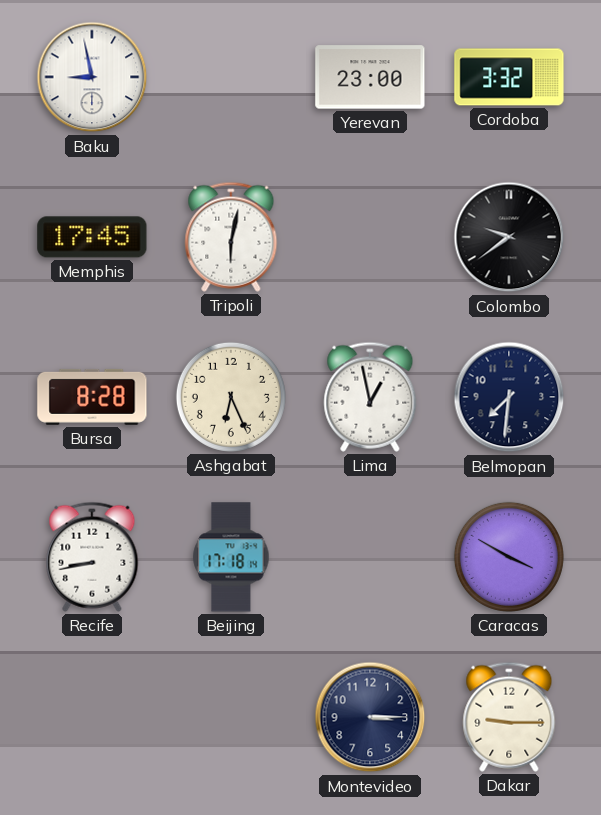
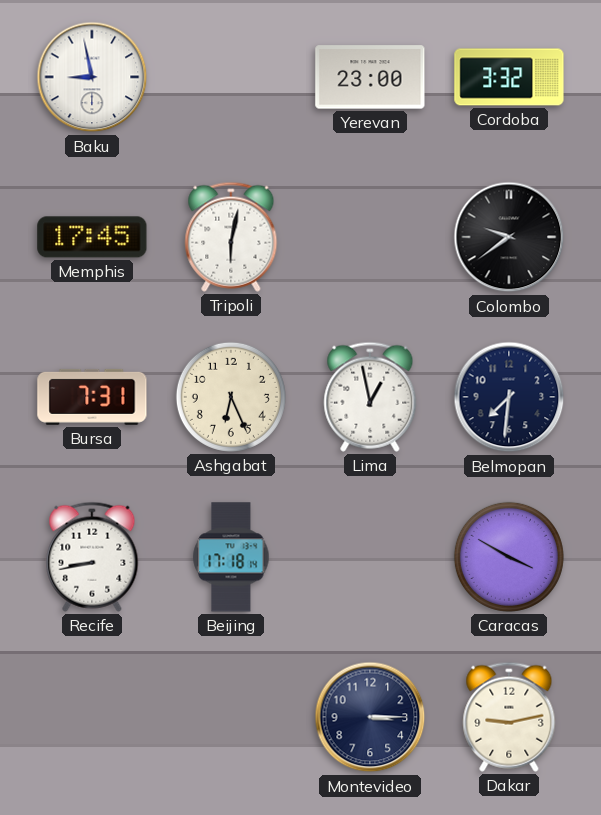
Bursa: 8:28 -> 7:31 (92, 397)
Dakar: 9:15 -> 9:13 (509, 717)
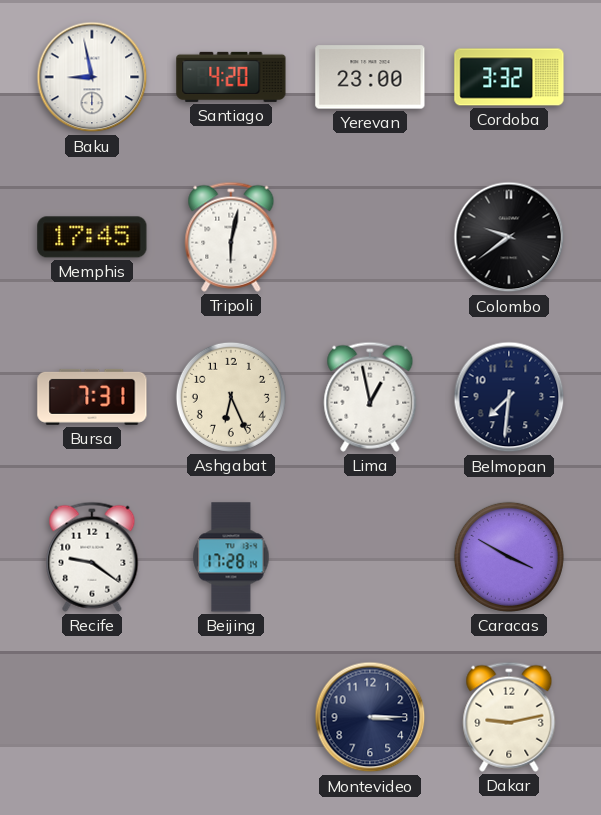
Santiago: none -> 4:20 (231, 77)
Recife: 8:43 -> 9:21 (92, 557)
Beijing: 17:18 -> 17:28 (231, 557)
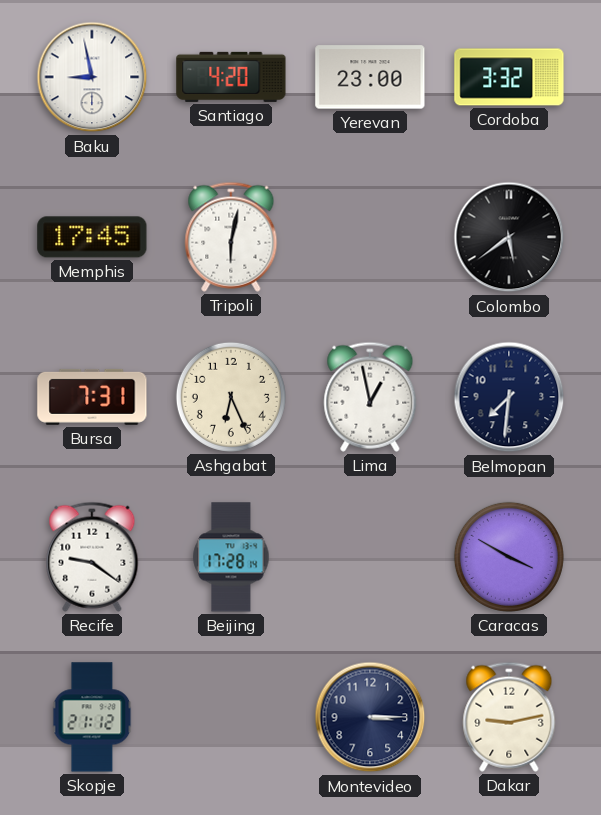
Colombo: 9:39 -> 5:39 (509, 237)
Skopje: none -> 21:12 (92, 717)
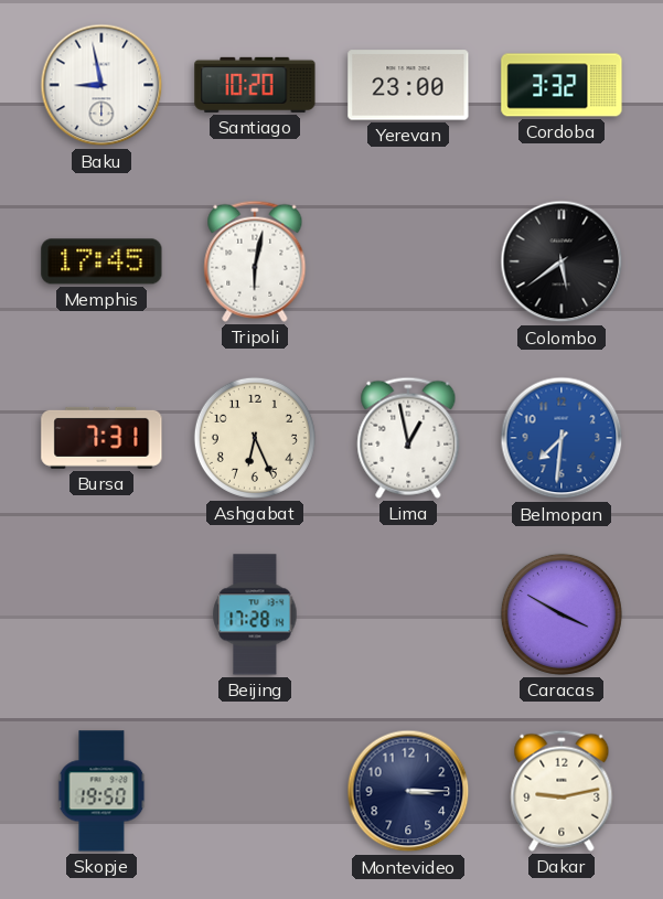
Santiago: 4:20 -> 10:20 (255, 85)
Belmopan dial: navy -> blue (562, 438)
Recife: 9:21 -> none (92, 557)
Skopje: 21:12 -> 19:50 (101, 791)
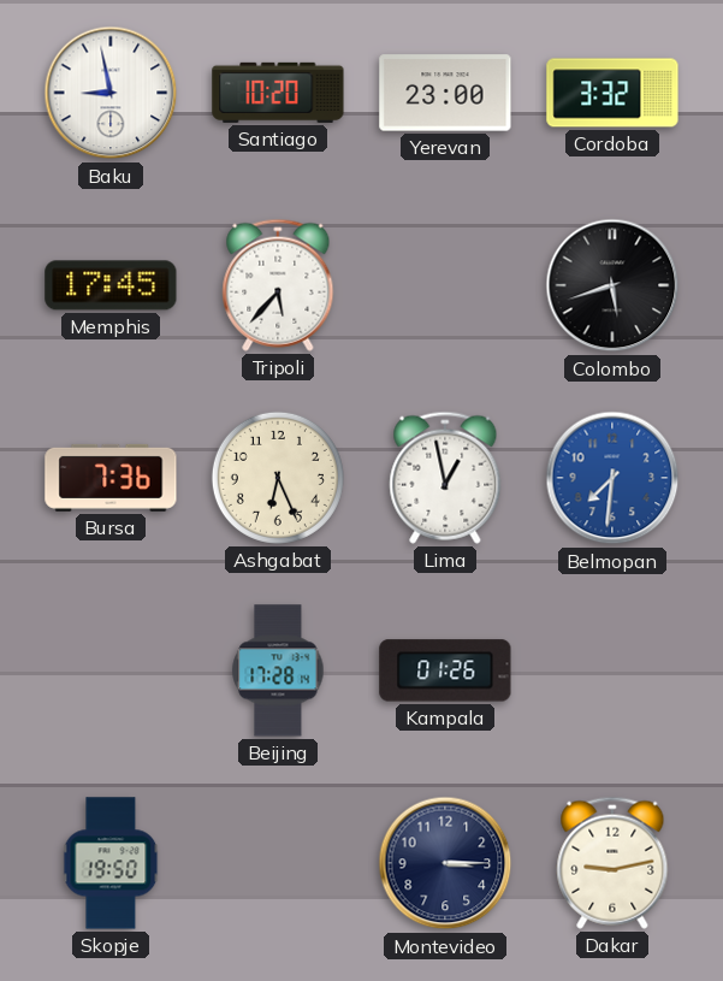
Tripoli: 6:02 -> 5:37 (278, 285)
Colombo: 5:39 -> 5:42 (612, 285)
Bursa: 7:31 -> 7:36 (111, 478)
Kampala: none -> 01:26 (445, 670)
Caracas: 3:50 -> none (562, 614)
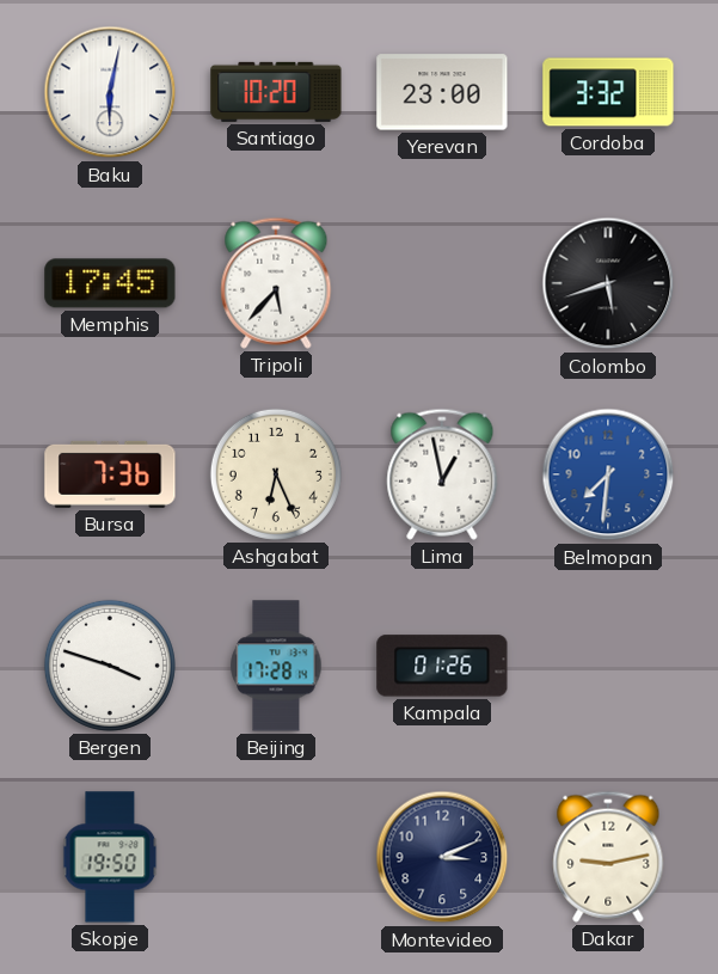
Baku: 8:58 -> 6:02 (110, 92)
Bergen: none -> 3:48 (110, 666)
Montevideo: 3:15 -> 3:11 (442, 857)
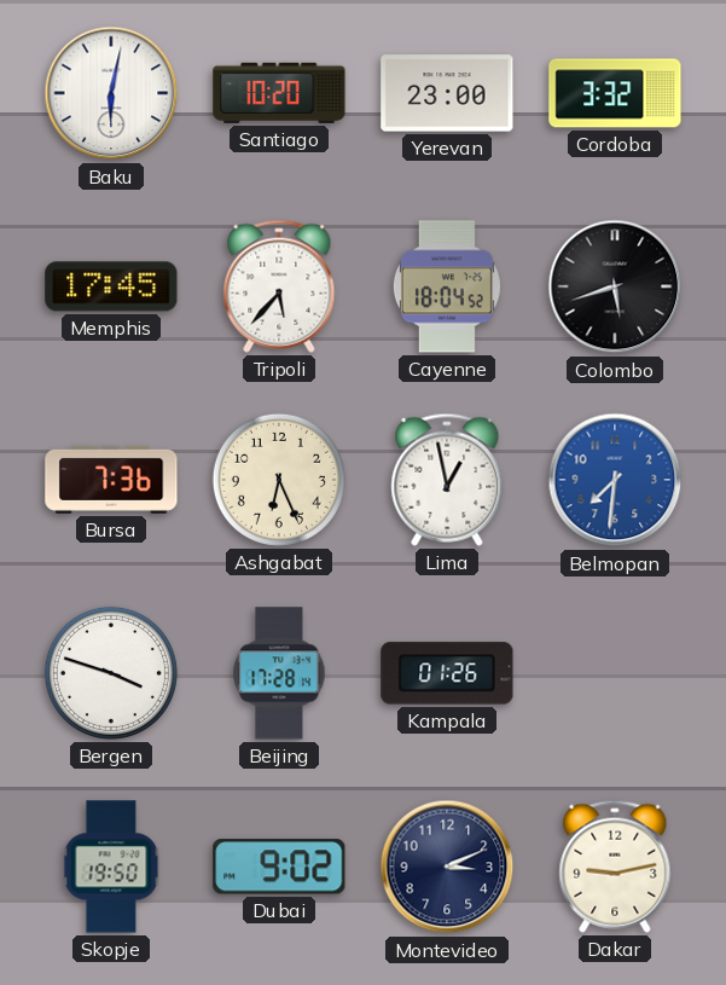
Cayenne: none -> 18:04 (447, 286)
Dubai: none -> 9:02 (279, 867)
